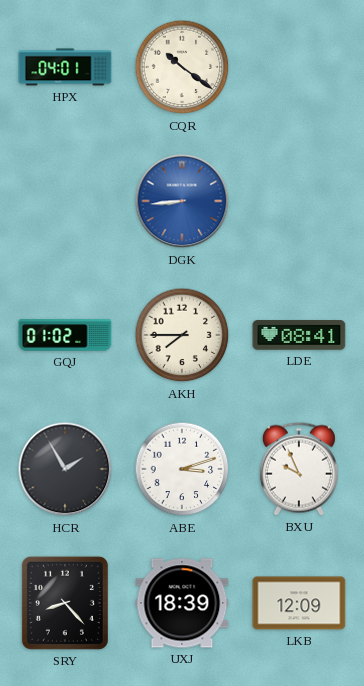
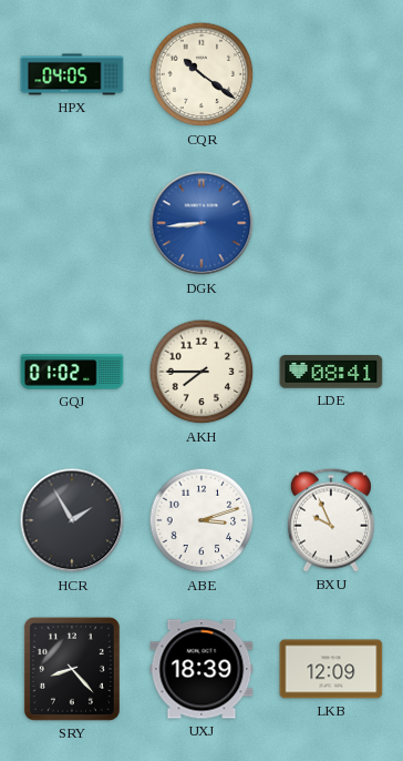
HPX: 04:01 -> 04:05 (72, 74)
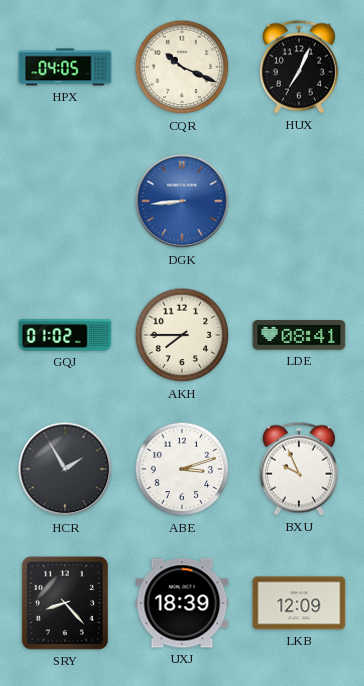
CQR: 10:21 -> 10:19 (182, 67)
HUX: none -> 7:04 (299, 67)
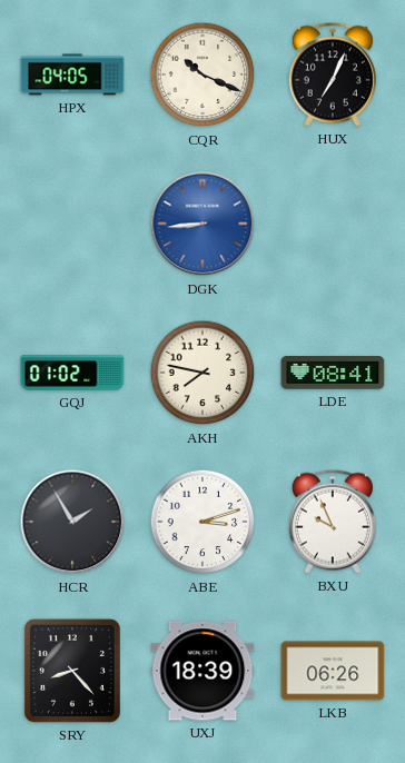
AKH: 7:45 -> 7:47 (202, 373)
LKB: 12:09 -> 06:26 (333, 671)
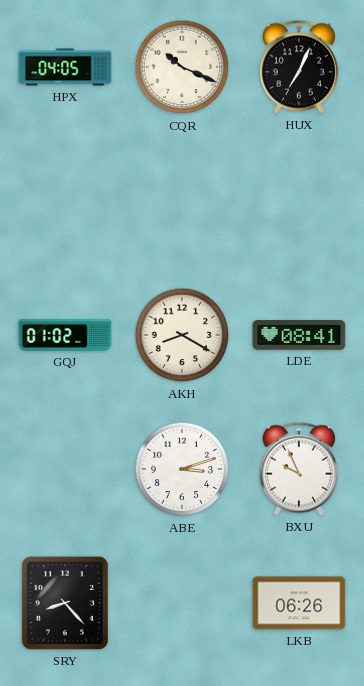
DGK: 8:44 -> none (202, 224)
AKH: 7:47 -> 8:20 (182, 335)
HCR: 1:55 -> none (72, 522)
UXJ: 18:39 -> none (202, 671)
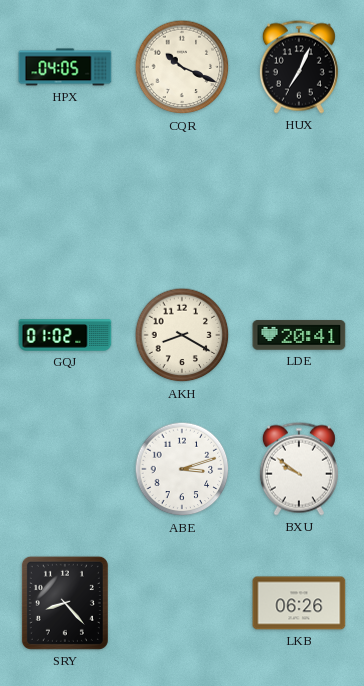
LDE: 08:41 -> 20:41 (299, 335)
BXU: 9:56 -> 9:51 (299, 469)
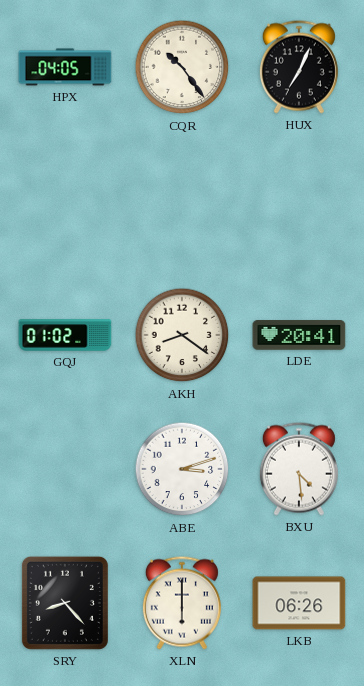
CQR: 10:19 -> 10:24 (182, 67)
AKH: 8:20 -> 8:21 (182, 335)
BXU: 9:51 -> 4:29 (299, 469)
XLN: none -> 6:00 (182, 603)
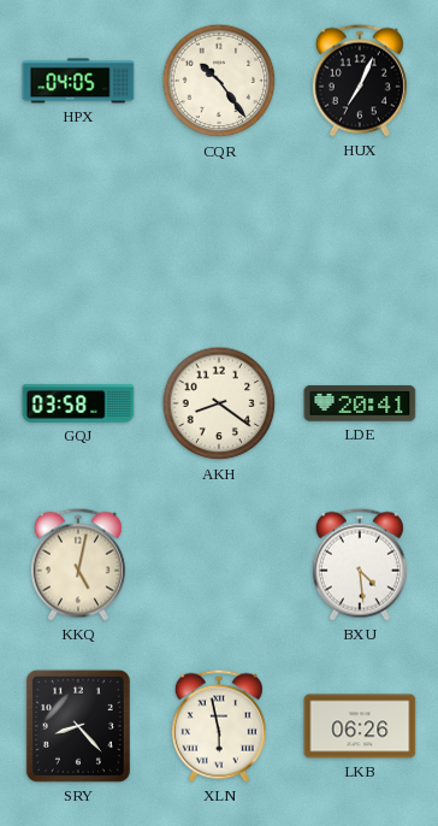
GQJ: 01:02 -> 03:58 (78, 403)
KKQ: none -> 5:02 (78, 565)
ABE: 3:12 -> none (182, 469)
XLN: 6:00 -> 5:58 (219, 726)
